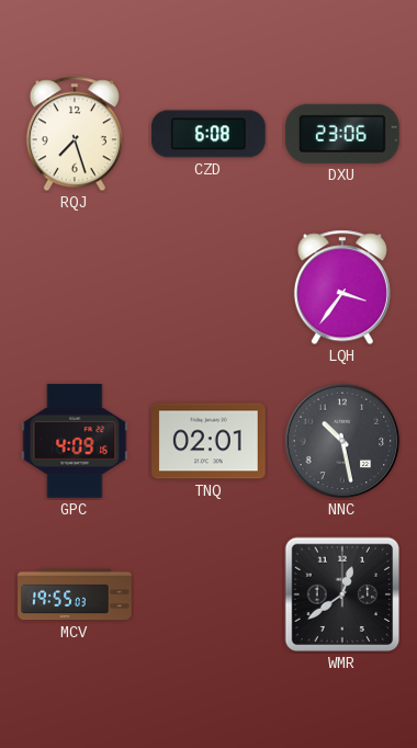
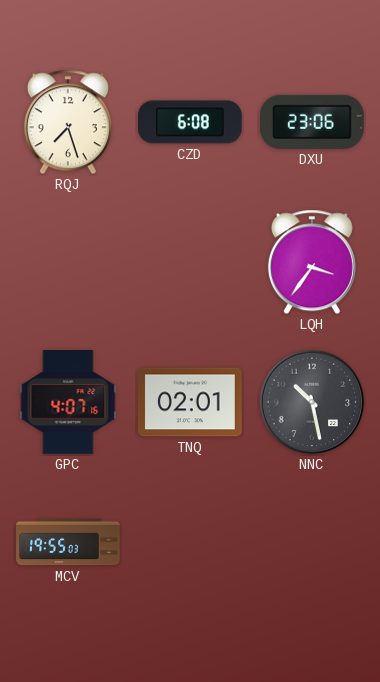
GPC: 4:09 -> 4:07 (68, 402)
WMR: 12:39 -> none (342, 594)
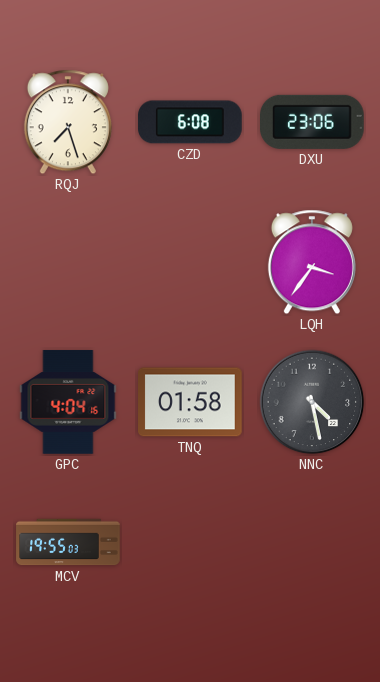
GPC: 4:07 -> 4:04 (68, 402)
TNQ: 02:01 -> 01:58 (190, 402)
NNC: 10:28 -> 4:28 (312, 402)
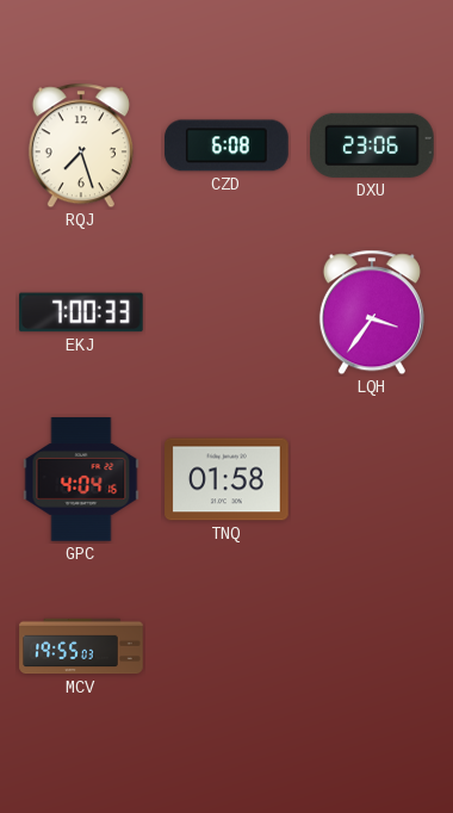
EKJ: none -> 7:00 (82, 312)
NNC: 4:28 -> none (312, 402)
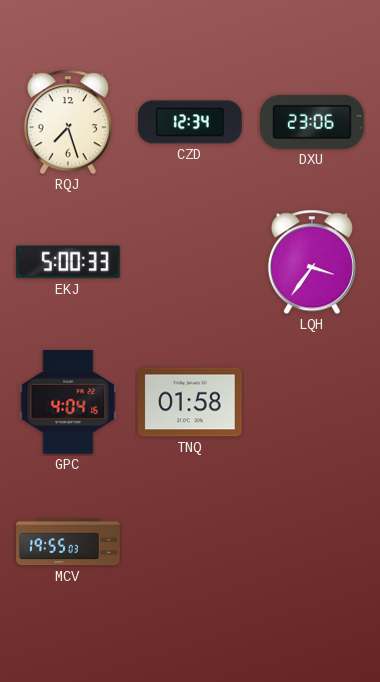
CZD: 6:08 -> 12:34 (190, 122)
EKJ: 7:00 -> 5:00 (69, 262)
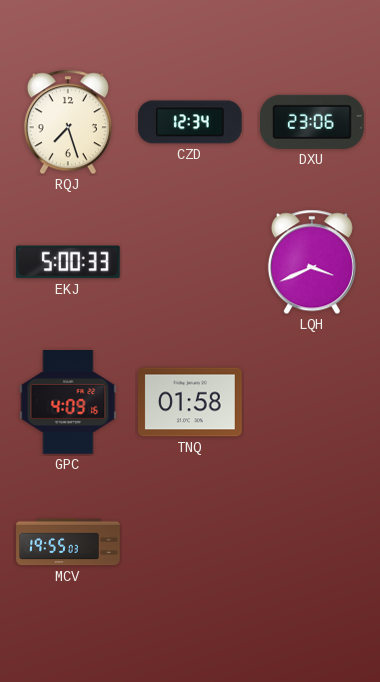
LQH: 3:36 -> 3:41 (312, 262)
GPC: 4:04 -> 4:09 (68, 402)
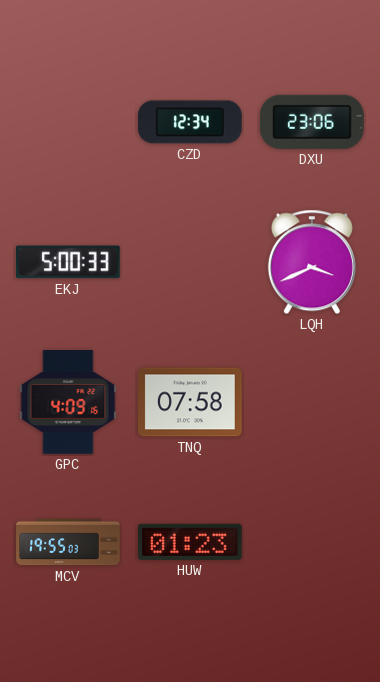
RQJ: 7:27 -> none (68, 122)
TNQ: 01:58 -> 07:58 (190, 402)
HUW: none -> 01:23 (191, 542)
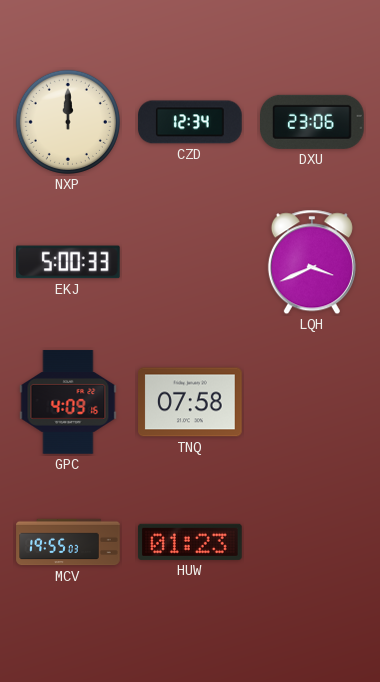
NXP: none -> 12:00 (68, 122)
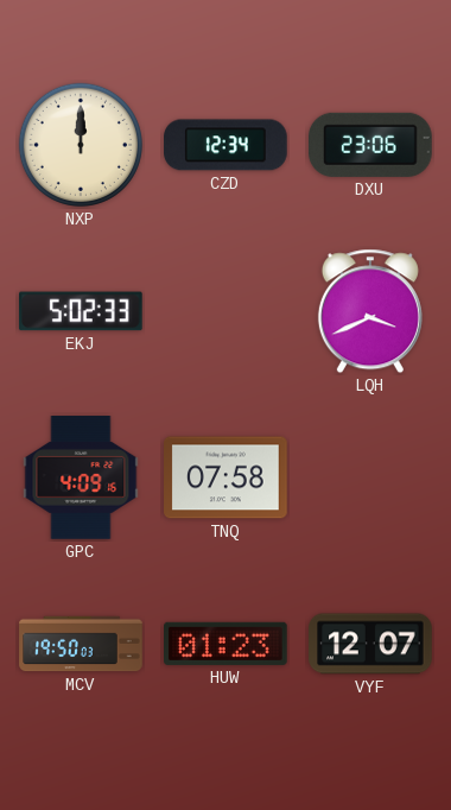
EKJ: 5:00 -> 5:02 (82, 311)
MCV: 19:55 -> 19:50 (81, 644)
VYF: none -> 12:07 (370, 644)
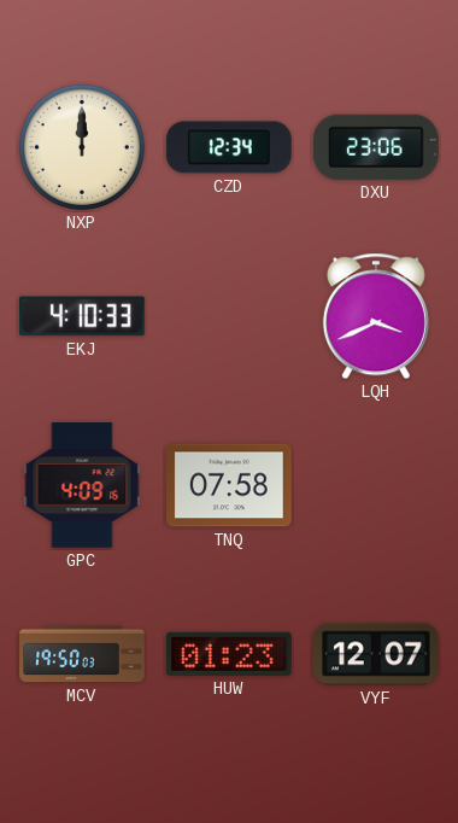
EKJ: 5:02 -> 4:10 (83, 316)
